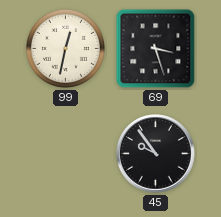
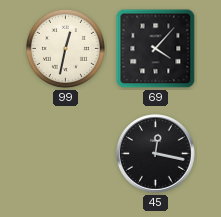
69: 3:27 -> 4:07 (156, 49)
45: 9:54 -> 12:17 (156, 154)
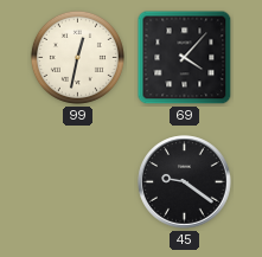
45: 12:17 -> 9:21 (185, 182)
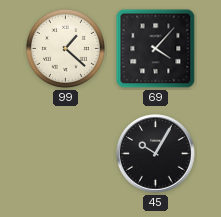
99: 12:32 -> 1:22 (65, 48)
45: 9:21 -> 10:05 (156, 154)
